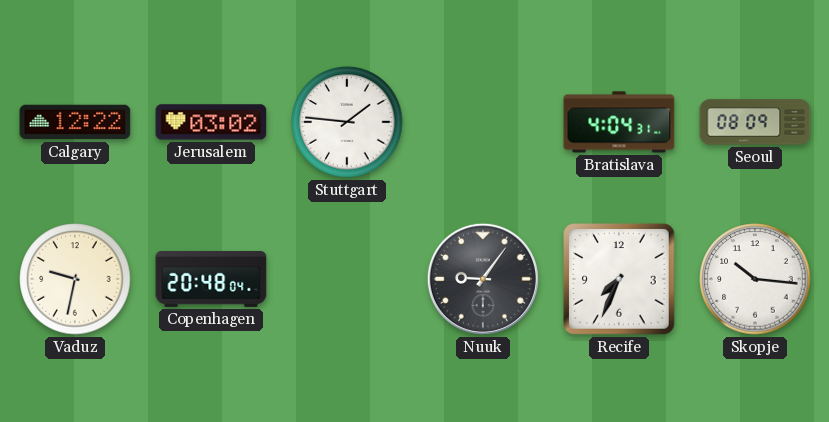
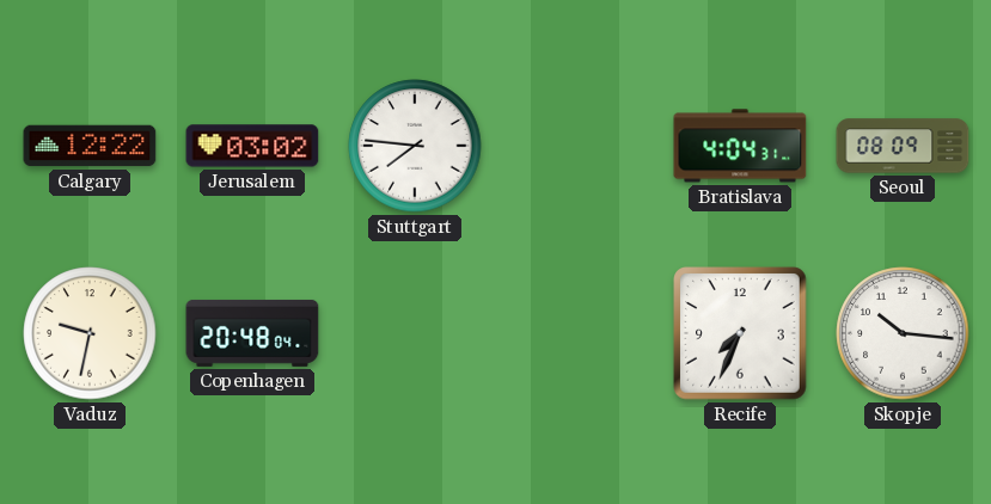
Stuttgart: 1:46 -> 7:46 (415, 146)
Nuuk: 9:06 -> none (483, 279)
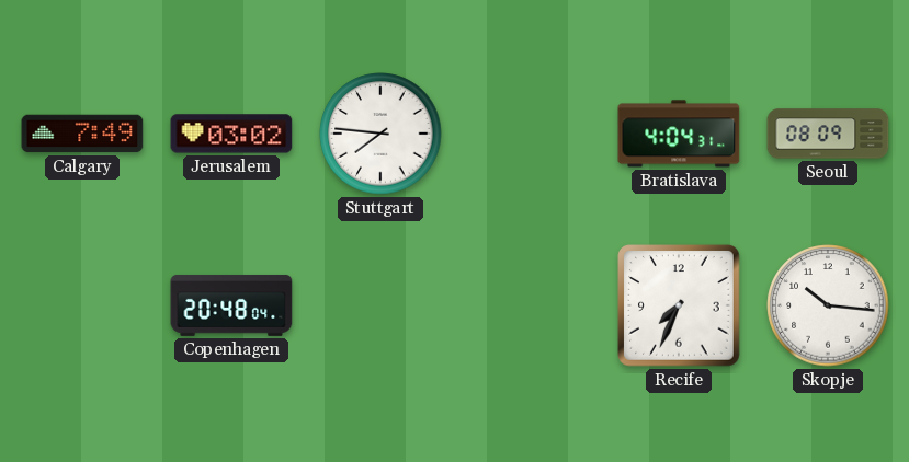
Calgary: 12:22 -> 7:49 (82, 134)
Vaduz: 9:32 -> none (90, 333)
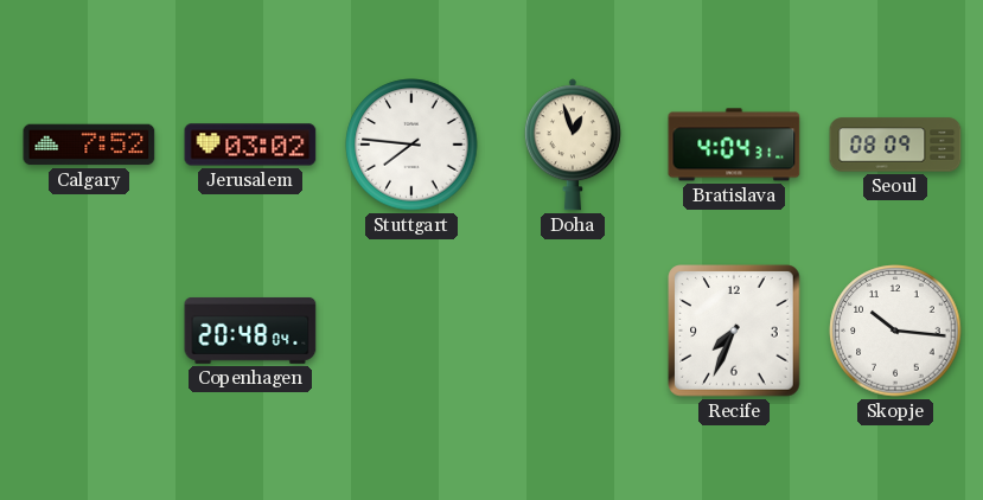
Calgary: 7:49 -> 7:52 (89, 145)
Doha: none -> 12:57 (573, 145)
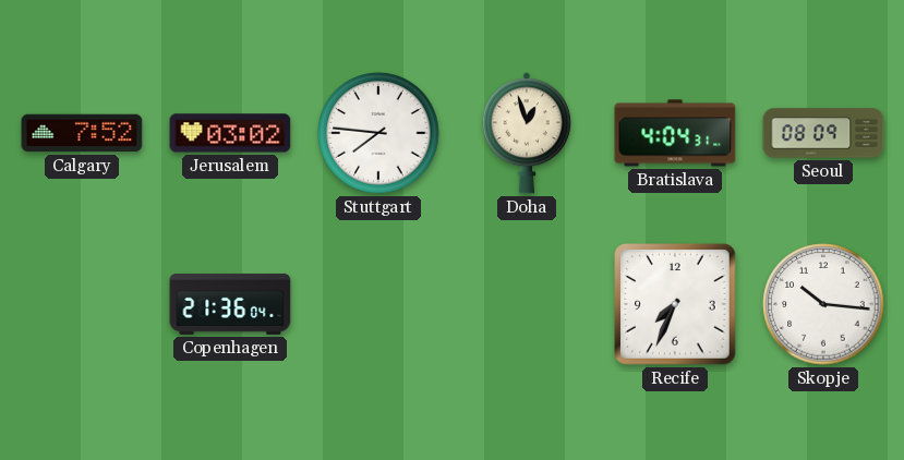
Copenhagen: 20:48 -> 21:36 (230, 304)
